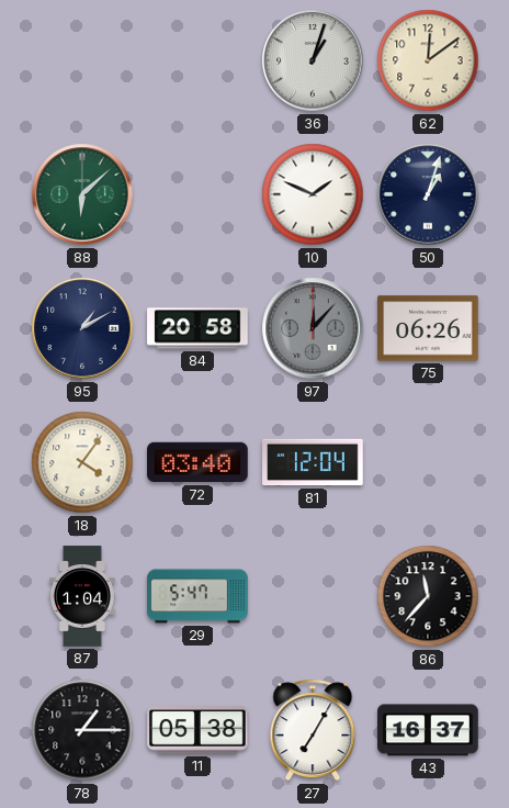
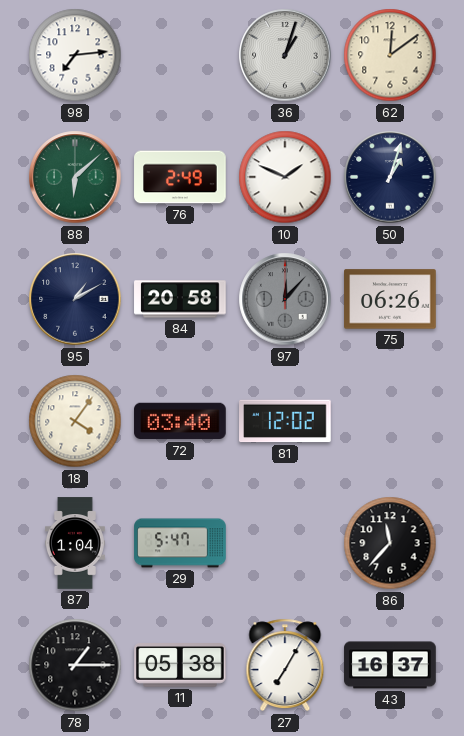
98: none -> 7:14 (75, 55)
76: none -> 2:49 (180, 177)
81: 12:04 -> 12:02 (285, 421)
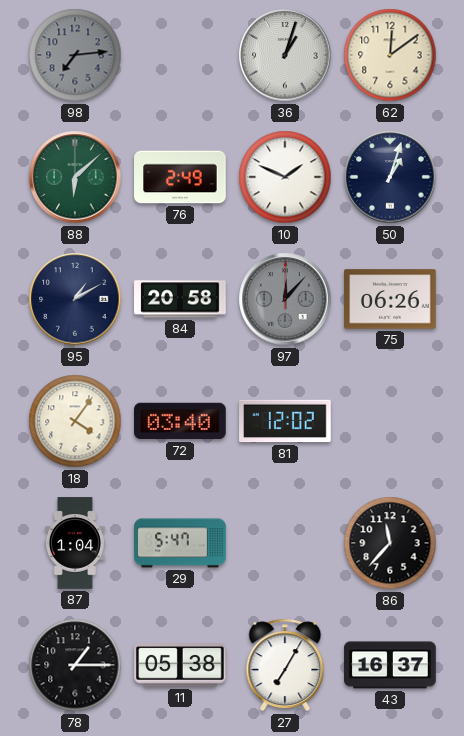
98 dial: white -> grey (75, 55)
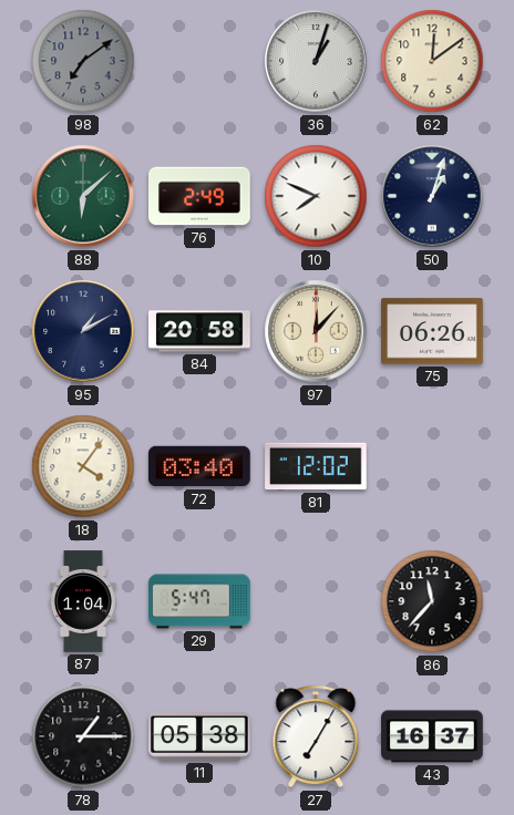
98: 7:14 -> 7:09 (83, 61)
10: 1:49 -> 7:49 (316, 196)
97 dial: grey -> cream (316, 331)
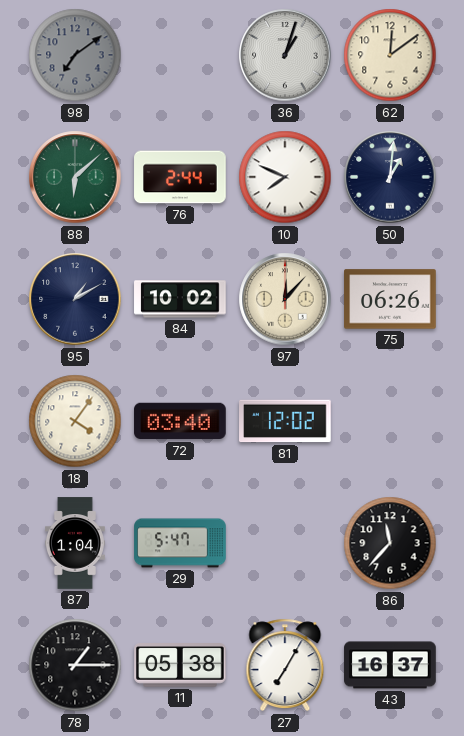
76: 2:49 -> 2:44 (180, 177)
50: 1:03 -> 1:01 (390, 177)
84: 20:58 -> 10:02 (180, 299)
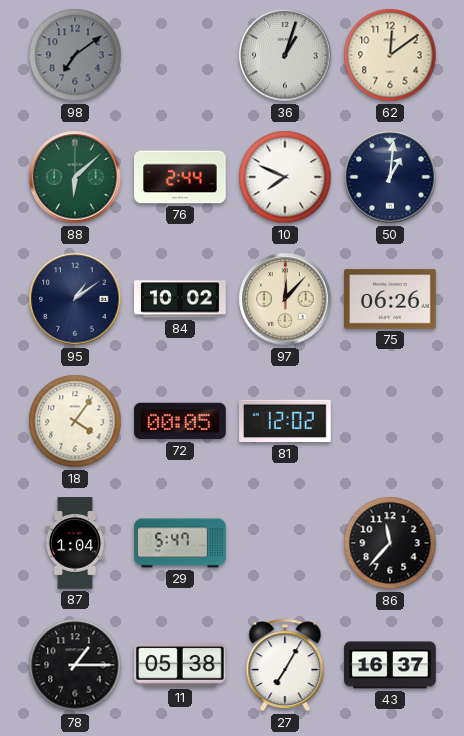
95: 1:10 -> 1:09 (75, 299)
72: 03:40 -> 00:05 (180, 421)
